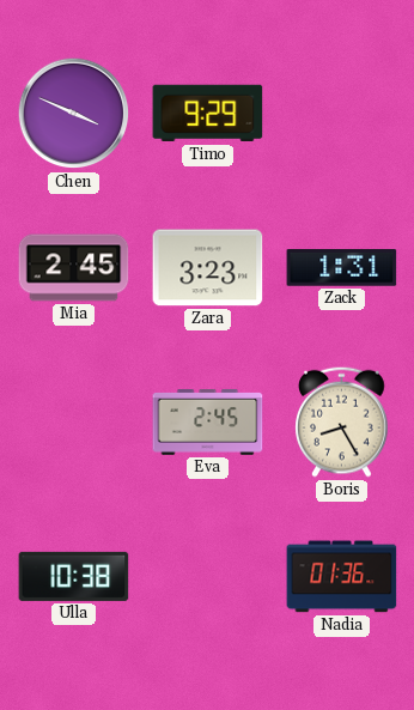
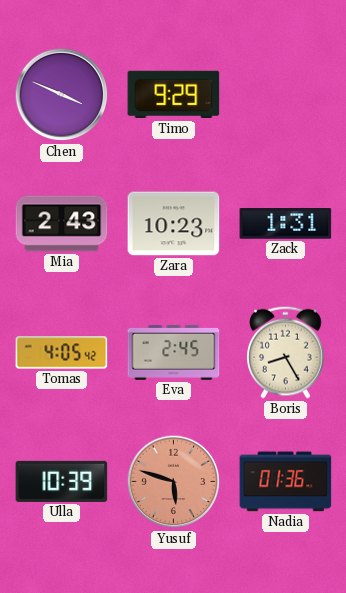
Mia: 2:45 -> 2:43 (62, 224)
Zara: 3:23 -> 10:23 (174, 224)
Tomas: none -> 4:05 (62, 353)
Ulla: 10:38 -> 10:39 (62, 481)
Yusuf: none -> 5:48 (174, 482)
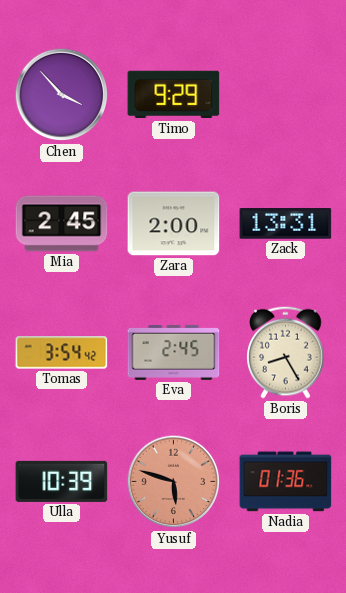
Chen: 3:49 -> 3:53 (62, 95)
Mia: 2:43 -> 2:45 (62, 224)
Zara: 10:23 -> 2:00 (174, 224)
Zack: 1:31 -> 13:31 (286, 224)
Tomas: 4:05 -> 3:54 (62, 353)
